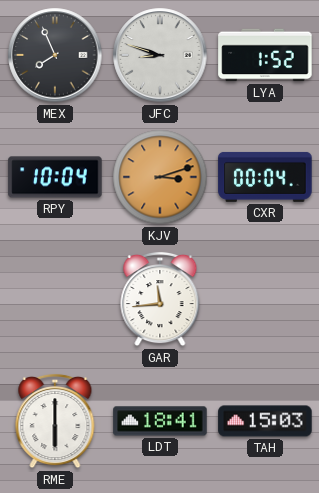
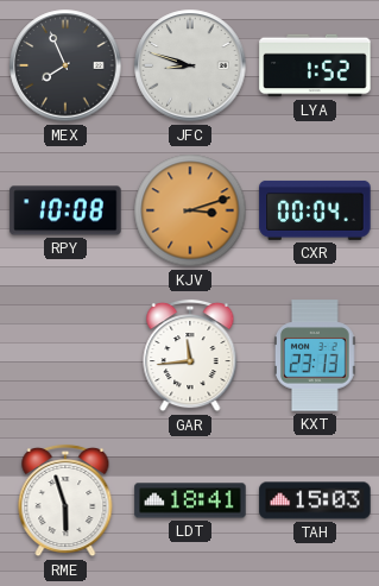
RPY: 10:04 -> 10:08 (65, 210)
KXT: none -> 23:13 (315, 355)
RME: 6:00 -> 5:57 (65, 500)
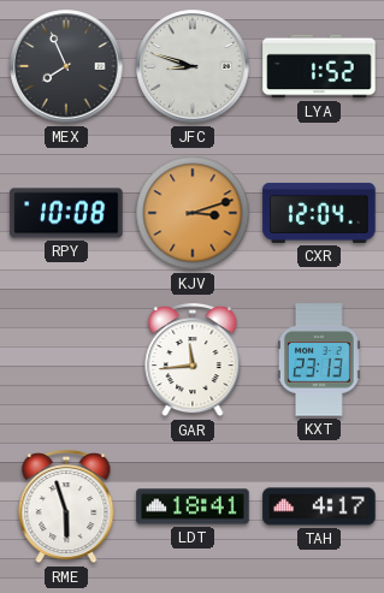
CXR: 00:04 -> 12:04 (319, 213)
TAH: 15:03 -> 4:17 (319, 506)
